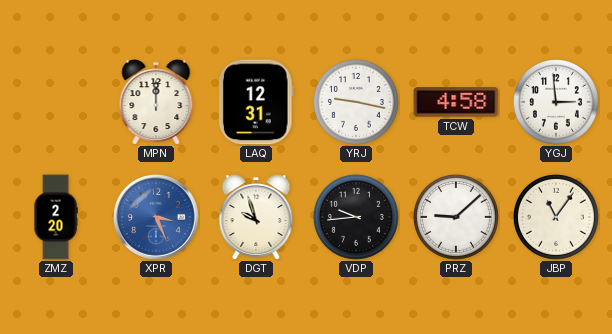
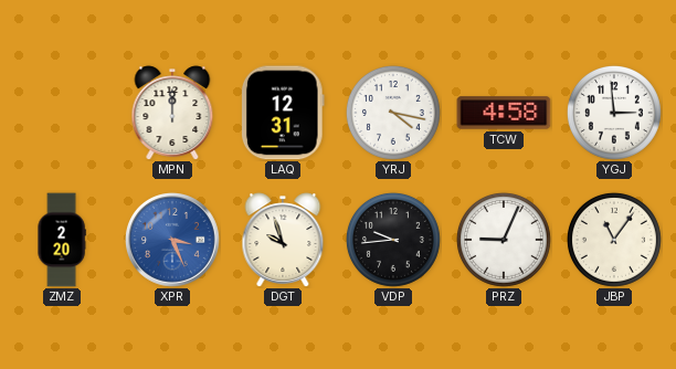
YRJ: 9:17 -> 4:17 (393, 113)
PRZ: 9:08 -> 9:04 (504, 240)
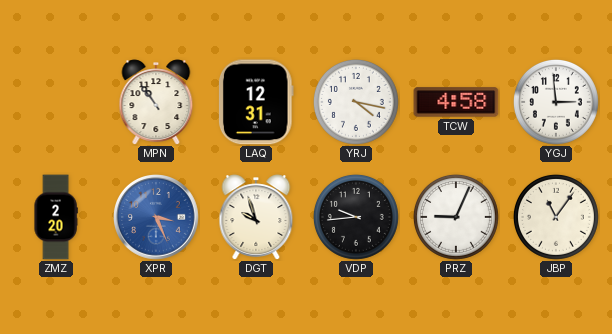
MPN: 12:00 -> 10:54 (156, 102)
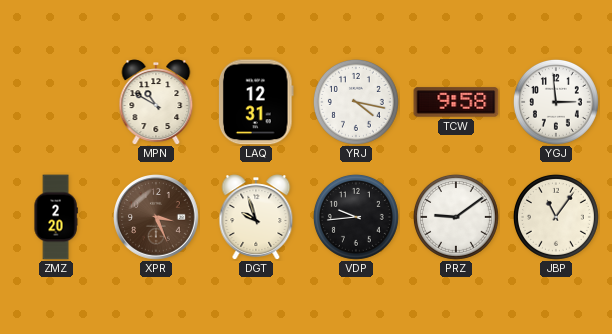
MPN: 10:54 -> 10:50 (156, 102)
TCW: 4:58 -> 9:58 (456, 102)
XPR dial: blue -> brown (157, 218)
PRZ: 9:04 -> 9:09 (456, 217)
